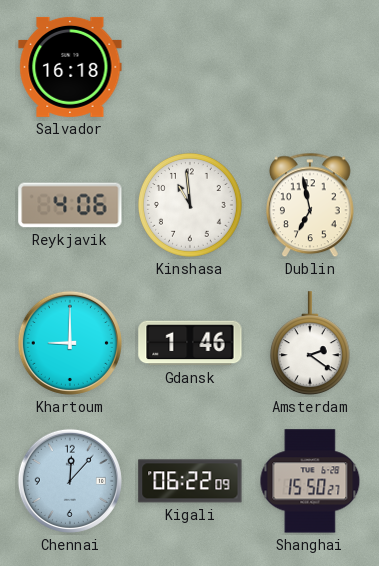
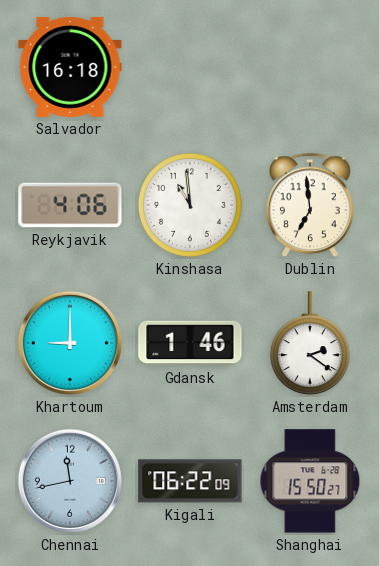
Dublin: 6:58 -> 6:59 (311, 205)
Chennai: 12:07 -> 11:43 (70, 481)
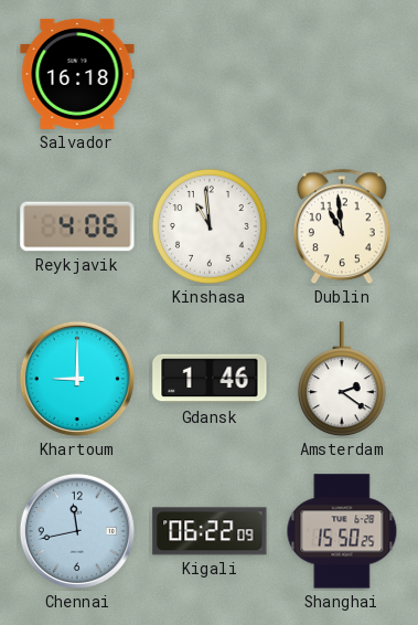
Dublin: 6:59 -> 10:59 (343, 226)
Shanghai: 15:50:27 -> 15:50:25 (342, 531)
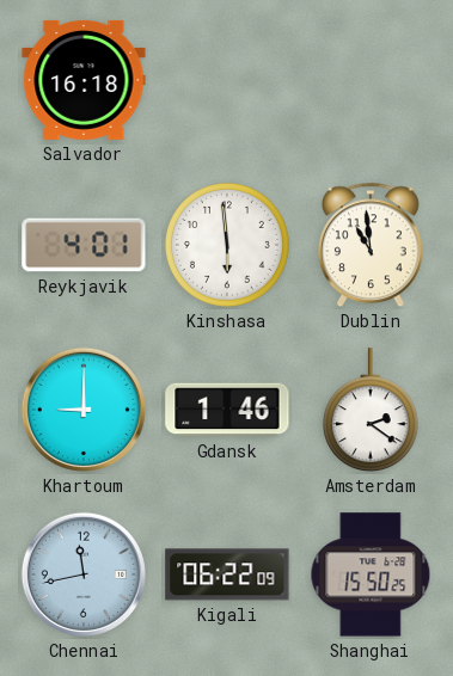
Reykjavik: 4:06 -> 4:01 (84, 245)
Kinshasa: 10:59 -> 5:59 (227, 245)
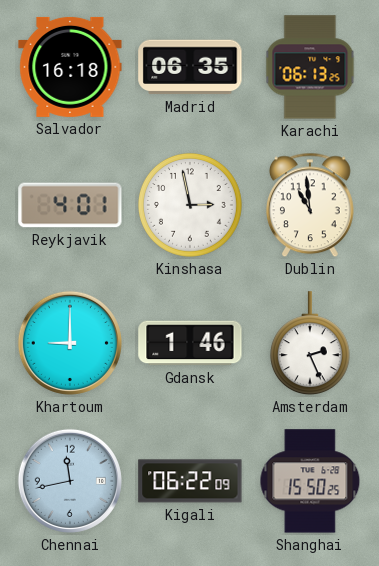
Madrid: none -> 06:35 (190, 67)
Karachi: none -> 06:13 (310, 67)
Kinshasa: 5:59 -> 2:58 (190, 205)
Amsterdam: 2:21 -> 2:26 (310, 344)
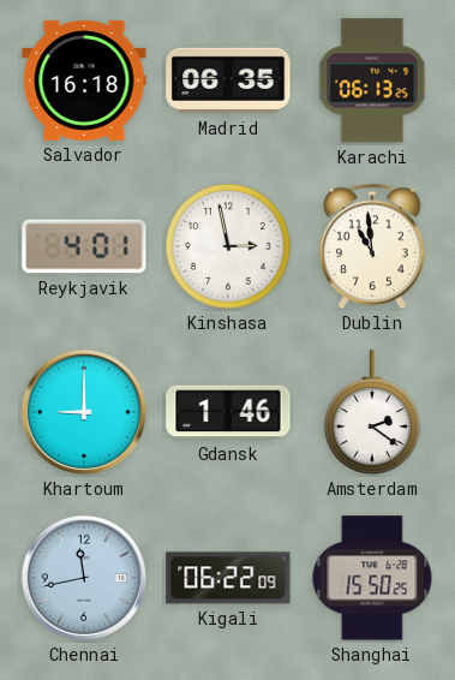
Amsterdam: 2:26 -> 2:21 (372, 413)
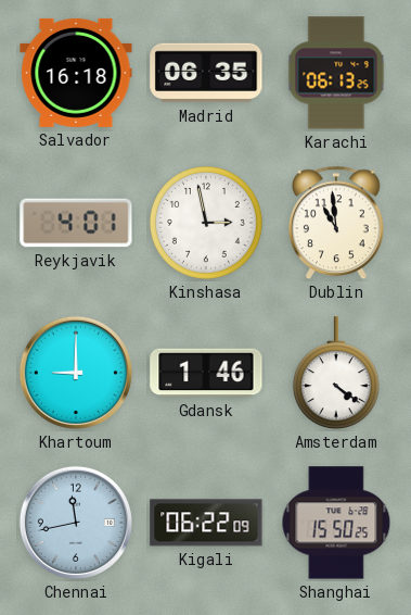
Amsterdam: 2:21 -> 4:21 (336, 374)
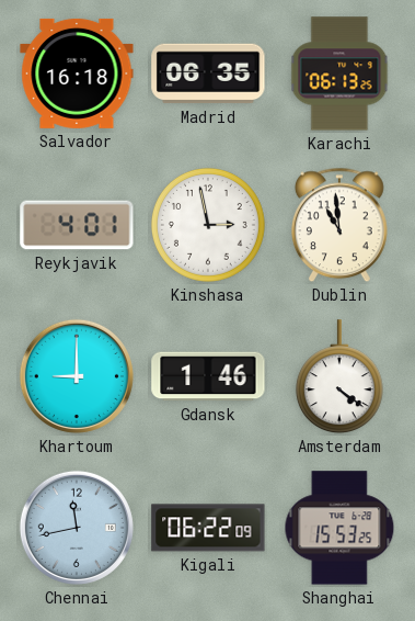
Shanghai: 15:50 -> 15:53 (339, 528)
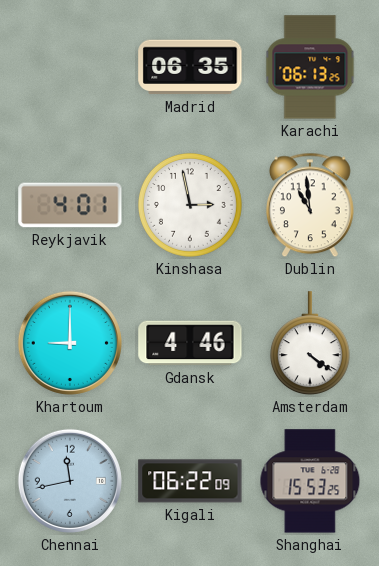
Salvador: 16:18 -> none (77, 74)
Gdansk: 1:46 -> 4:46 (190, 343)
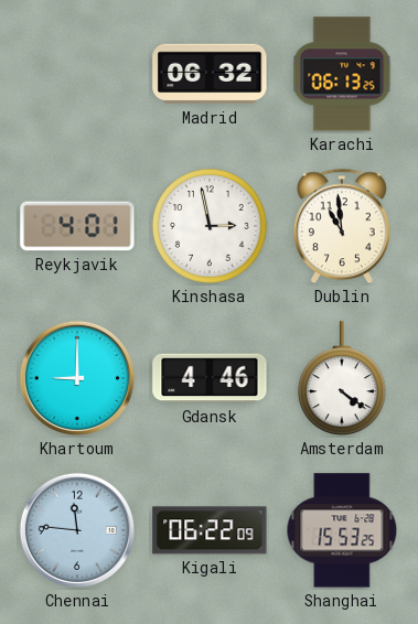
Madrid: 06:35 -> 06:32 (210, 74)
Chennai: 11:43 -> 11:46 (77, 530)
